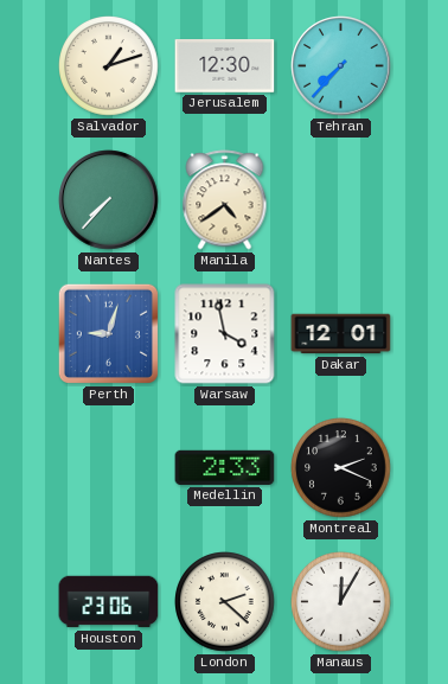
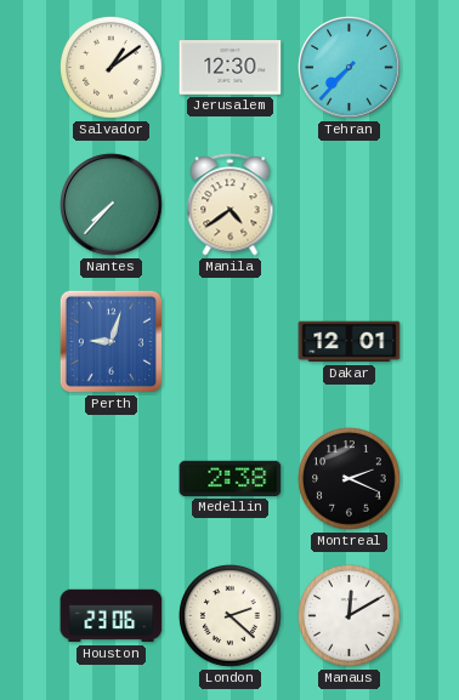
Salvador: 1:12 -> 1:09 (112, 68)
Warsaw: 3:58 -> none (225, 334)
Medellin: 2:33 -> 2:38 (231, 478)
Manaus: 12:05 -> 12:10 (350, 616)
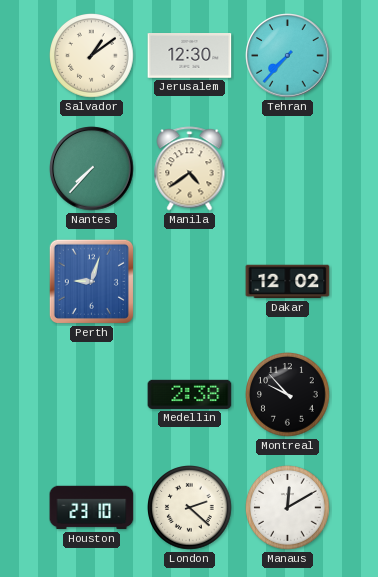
Dakar: 12:01 -> 12:02 (288, 282)
Montreal: 2:19 -> 9:53 (288, 395)
Houston: 23:06 -> 23:10 (92, 508)
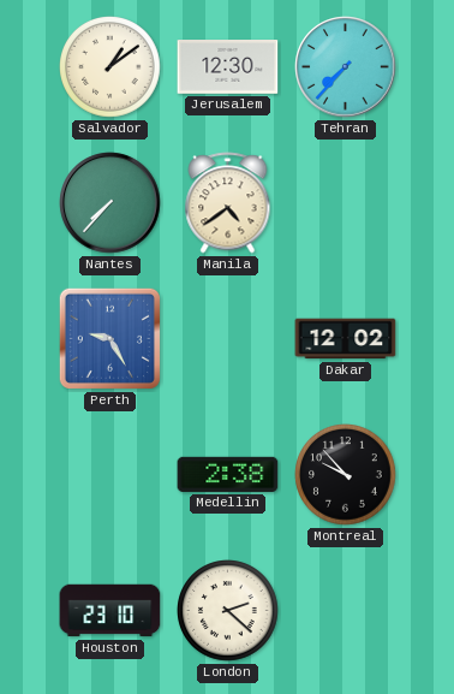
Perth: 9:03 -> 9:25 (109, 338)
Manaus: 12:10 -> none (288, 508)
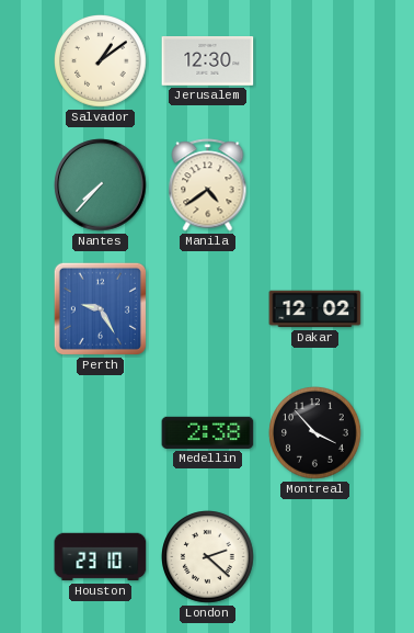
Tehran: 7:37 -> none (346, 67)
Montreal: 9:53 -> 3:53 (315, 433)
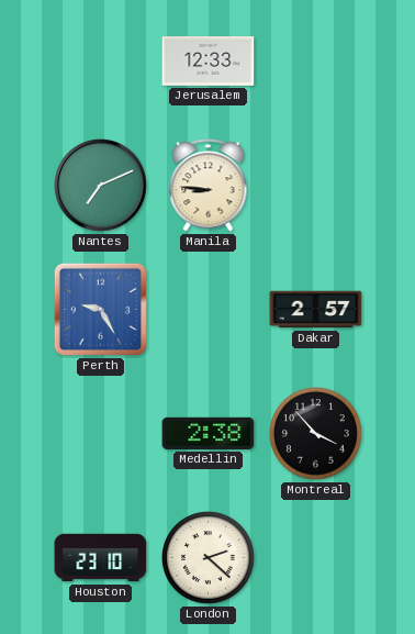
Salvador: 1:09 -> none (101, 61)
Jerusalem: 12:30 -> 12:33 (209, 62)
Nantes: 7:37 -> 7:11 (101, 186)
Manila: 4:39 -> 8:46 (209, 186)
Dakar: 12:02 -> 2:57 (316, 310)
